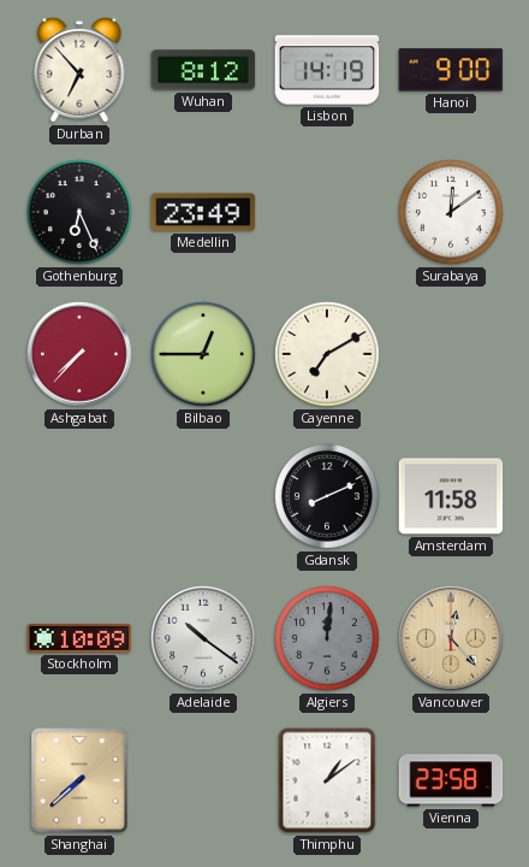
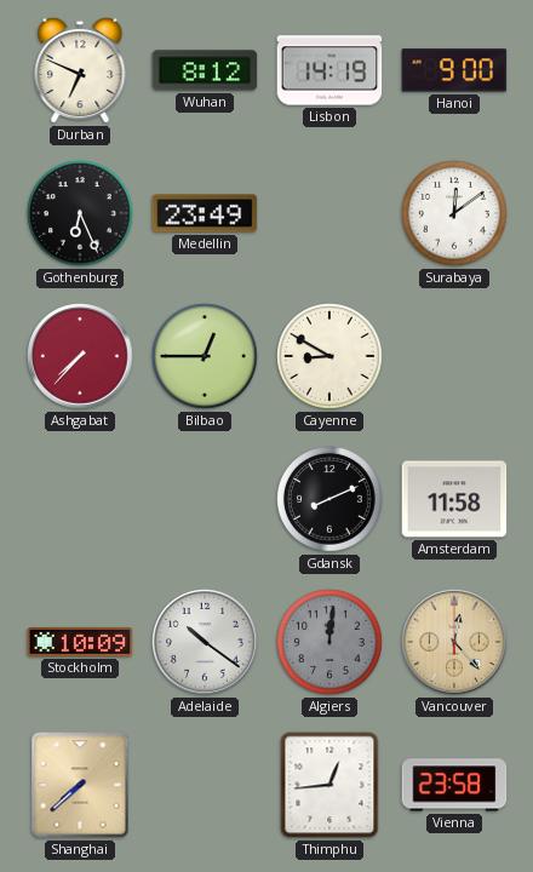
Durban: 6:53 -> 6:49 (80, 70)
Cayenne: 7:10 -> 8:50 (329, 356)
Thimphu: 1:09 -> 12:44 (329, 785)
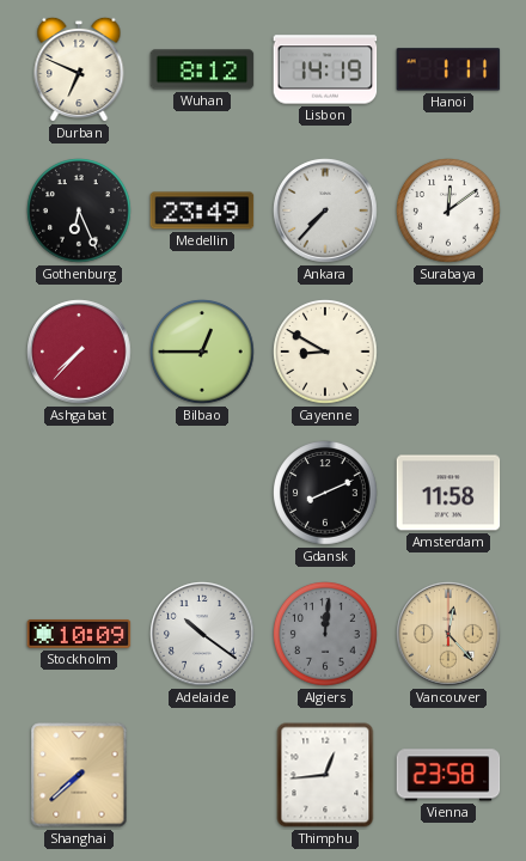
Hanoi: 9:00 -> 1:11 (448, 69)
Ankara: none -> 7:37 (325, 210)
